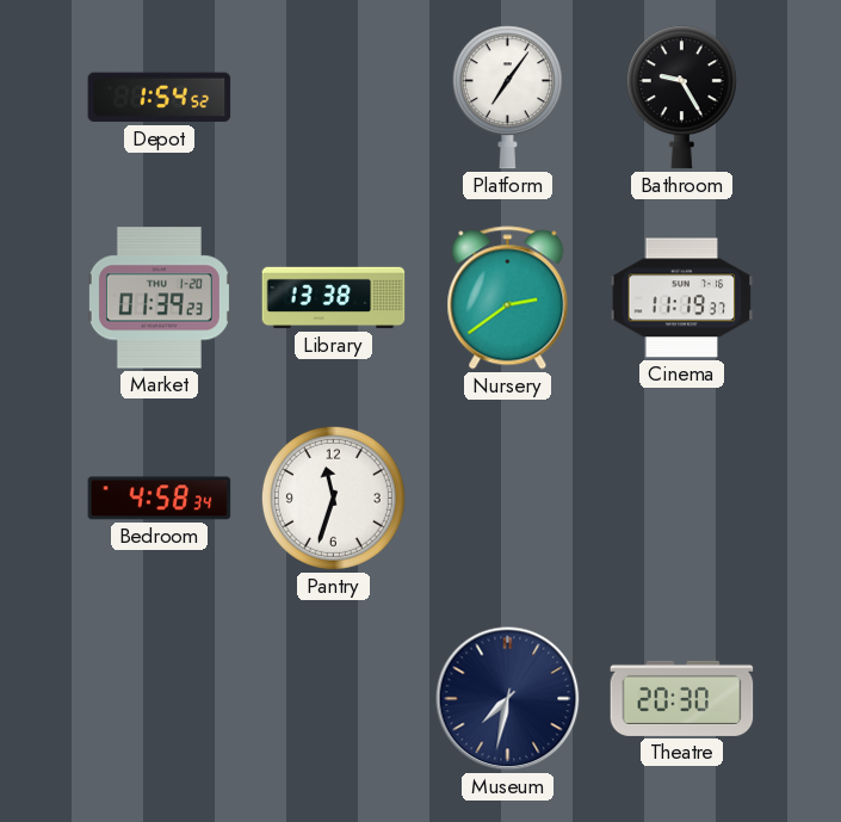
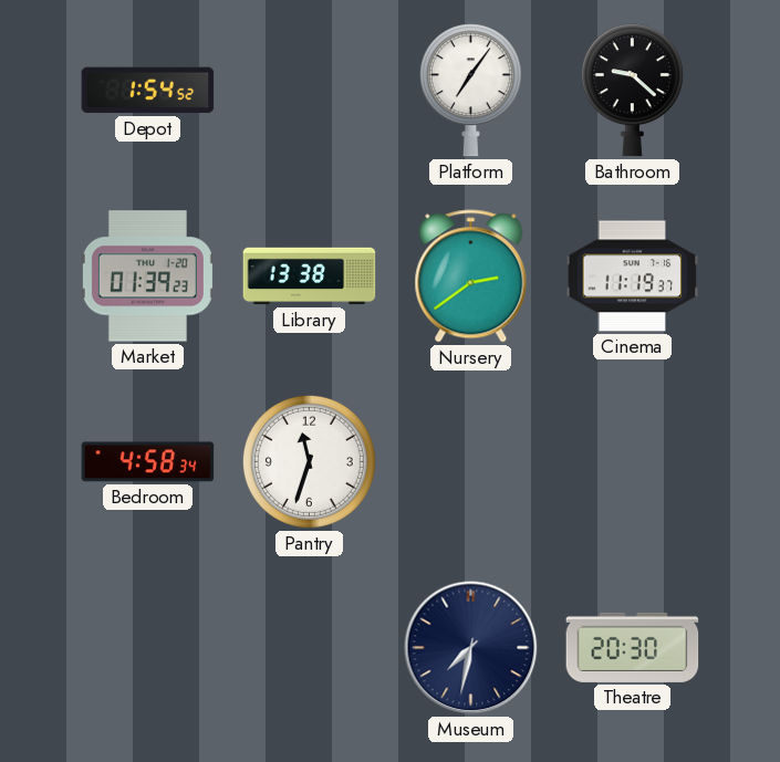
Bathroom: 9:25 -> 9:22 (632, 91)
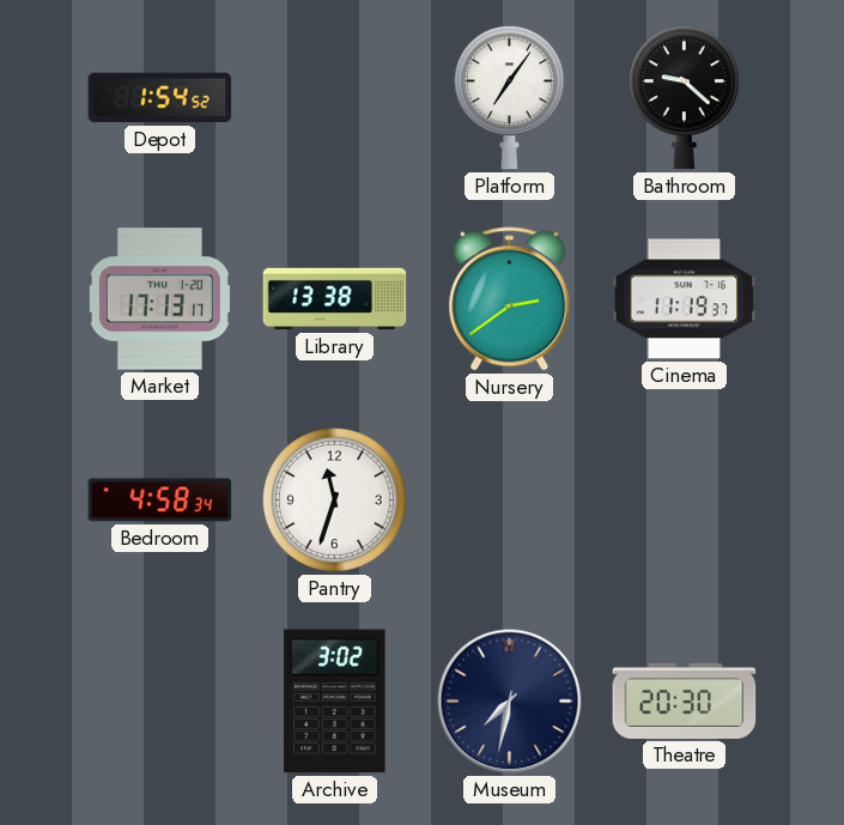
Market: 01:39 -> 17:13 (159, 299)
Archive: none -> 3:02 (335, 702)
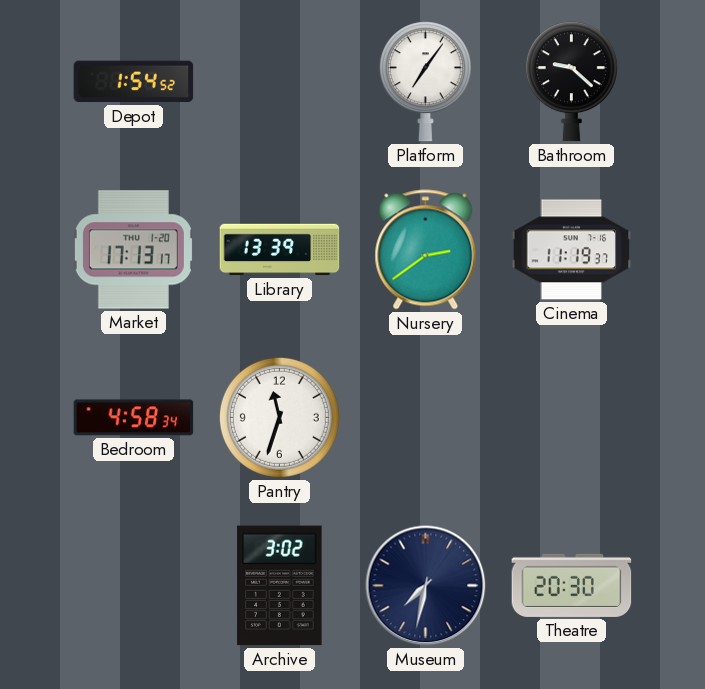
Library: 13:38 -> 13:39 (280, 250)
